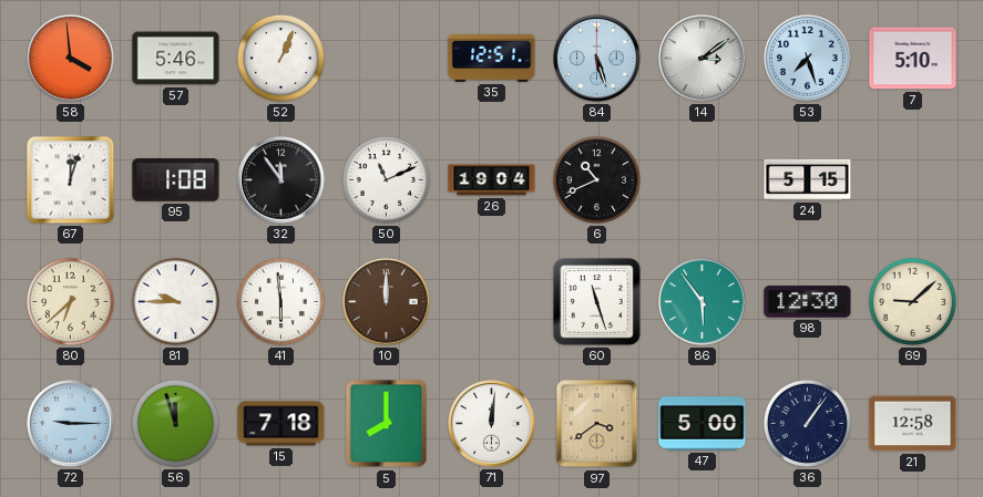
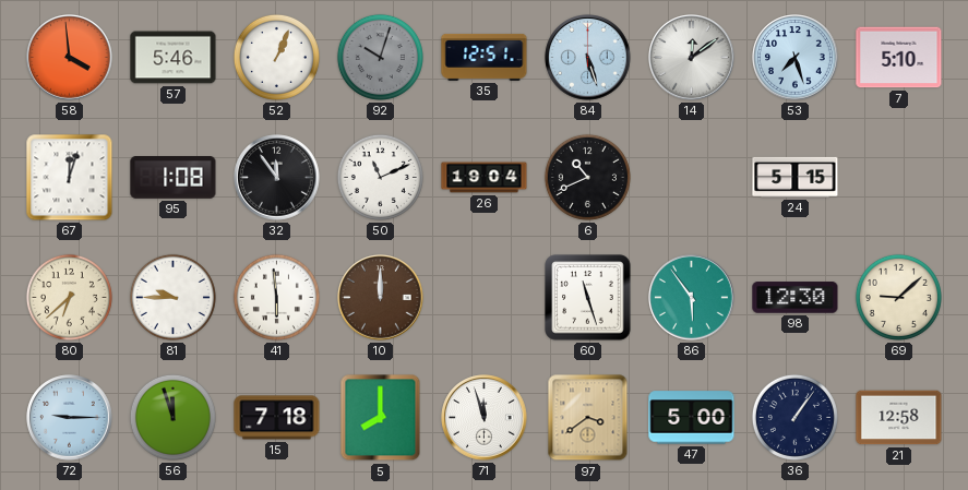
92: none -> 10:03 (380, 57)
14: 3:09 -> 12:09 (692, 58)
71: 12:01 -> 11:57 (485, 418)
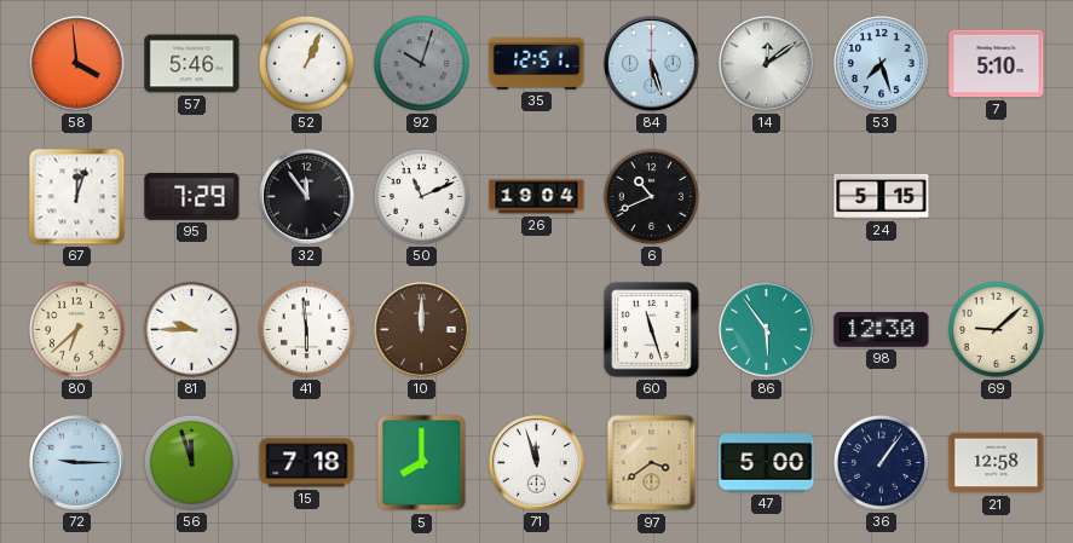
95: 1:08 -> 7:29 (192, 197)
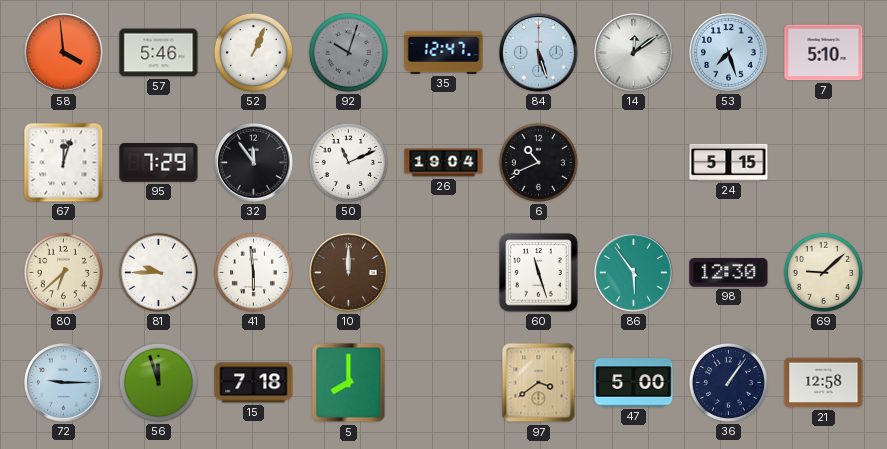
35: 12:51 -> 12:47 (444, 52)
71: 11:57 -> none (537, 463)
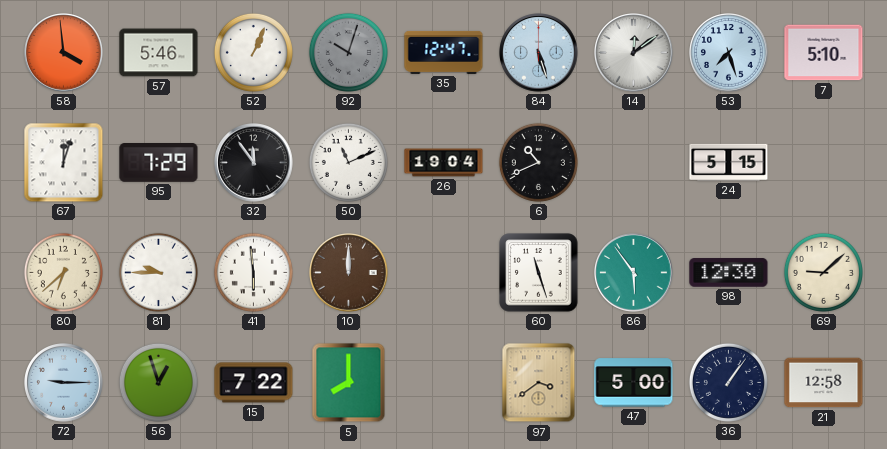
56: 11:57 -> 12:57 (158, 382)
15: 7:18 -> 7:22 (254, 383)
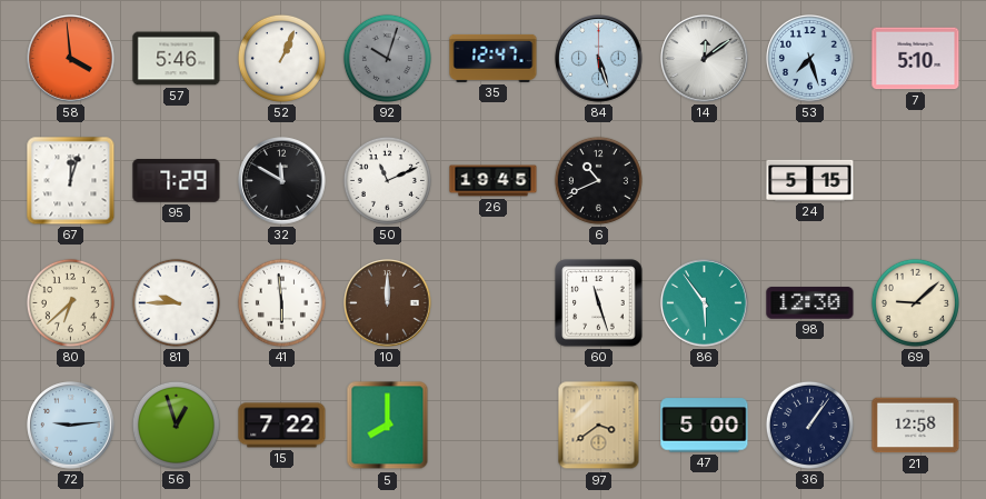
32: 11:54 -> 11:50 (282, 181)
26: 19:04 -> 19:45 (494, 181)
72: 9:15 -> 9:14 (71, 426)
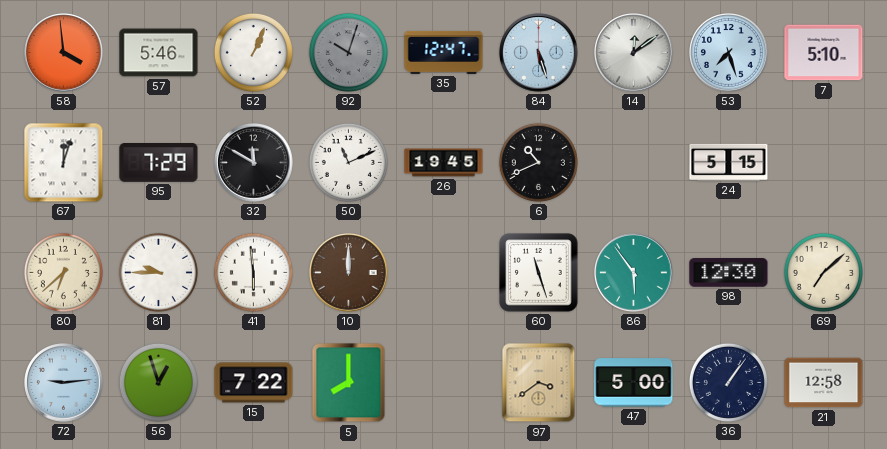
69: 9:08 -> 7:08 (823, 272)
